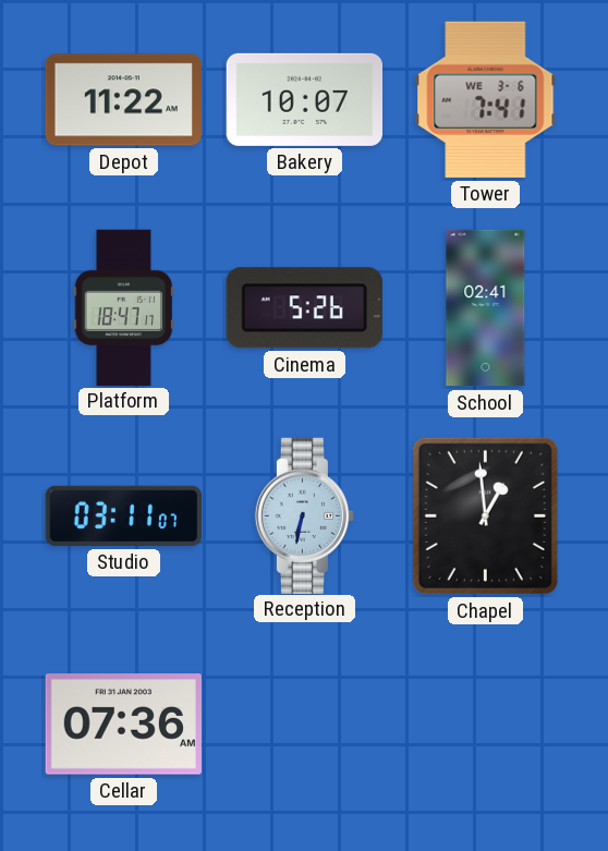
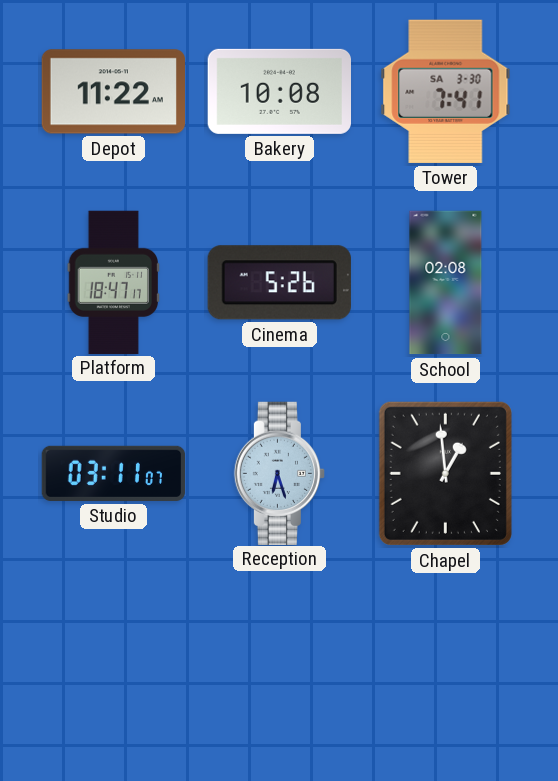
Bakery: 10:07 -> 10:08 (279, 91)
Tower date: WE 3-6 -> SA 3-30 (446, 91)
School: 02:41 -> 02:08 (446, 283)
Reception: 6:32 -> 6:27 (279, 473)
Cellar: 07:36 -> none (123, 725)
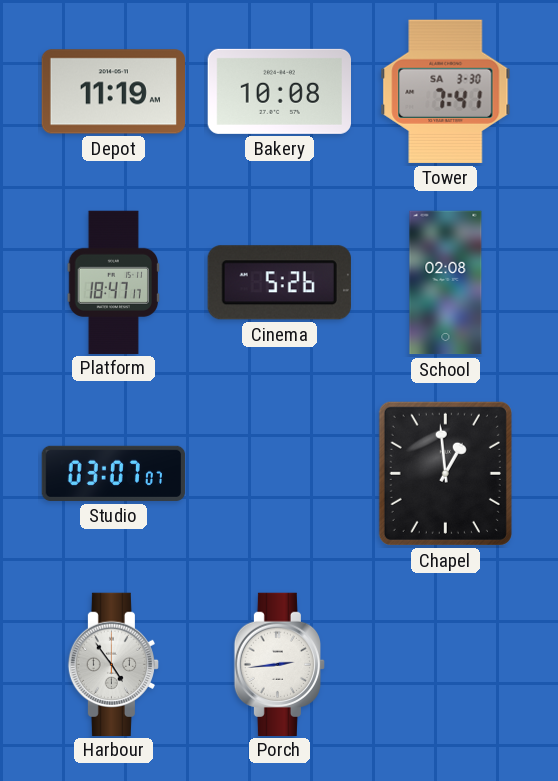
Depot: 11:22 -> 11:19 (113, 92)
Studio: 03:11 -> 03:07 (114, 473)
Reception: 6:27 -> none (279, 473)
Harbour: none -> 4:54 (113, 664)
Porch: none -> 2:44 (279, 664)
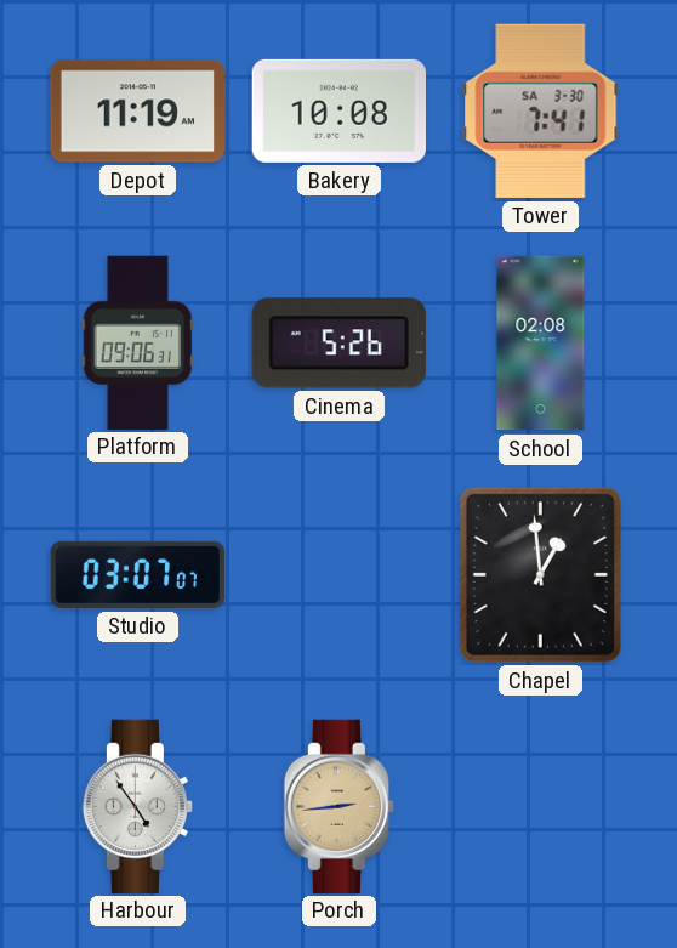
Platform: 18:47 -> 09:06 (138, 342)
Porch dial: white -> champagne (338, 806)
